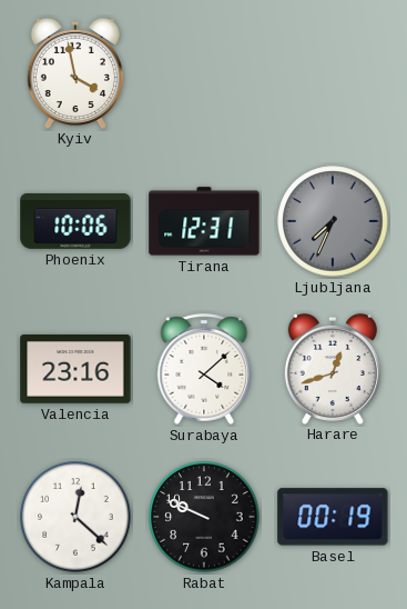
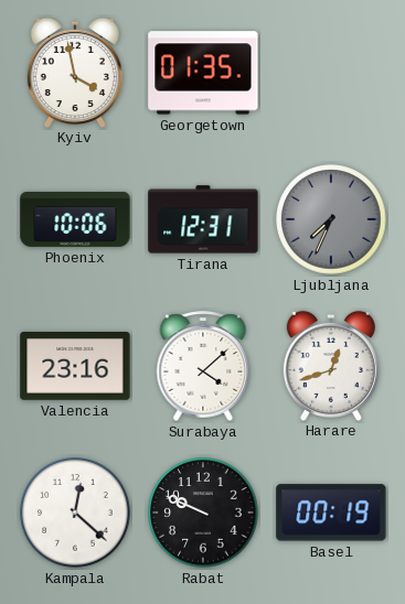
Georgetown: none -> 01:35 (203, 73)
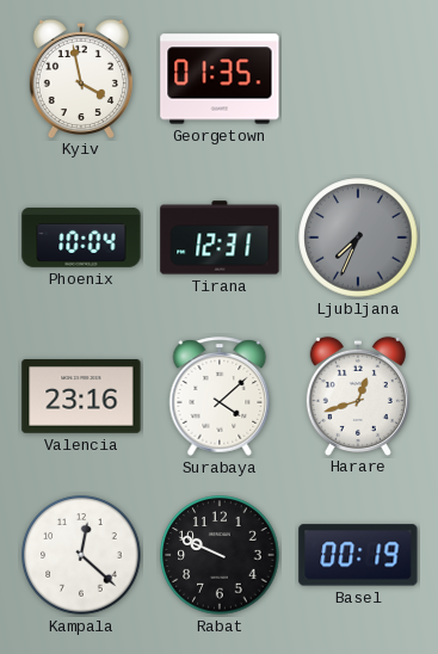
Phoenix: 10:06 -> 10:04 (81, 237)
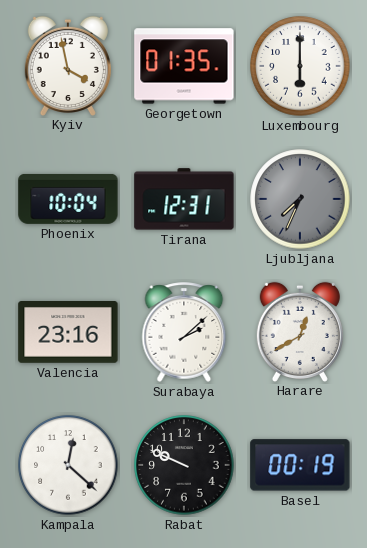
Luxembourg: none -> 6:00 (300, 66)
Surabaya: 4:08 -> 2:08 (184, 332)
Harare: 12:42 -> 12:40 (300, 331)
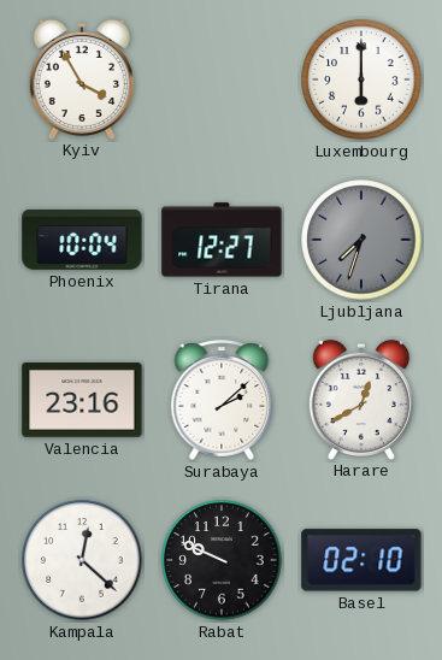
Kyiv: 3:58 -> 3:55 (82, 78)
Georgetown: 01:35 -> none (184, 66)
Tirana: 12:31 -> 12:27 (222, 240)
Ljubljana: 7:34 -> 7:33 (361, 240)
Basel: 00:19 -> 02:10 (361, 560)
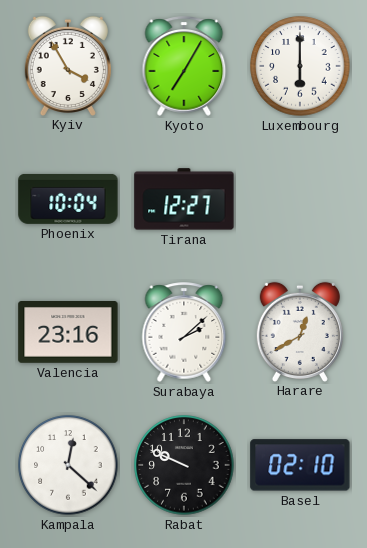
Kyoto: none -> 7:05 (184, 66)
Ljubljana: 7:33 -> none (361, 240)
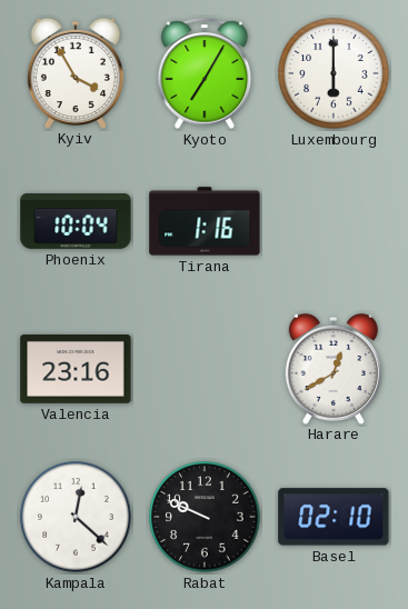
Tirana: 12:27 -> 1:16 (205, 221)
Surabaya: 2:08 -> none (184, 332)
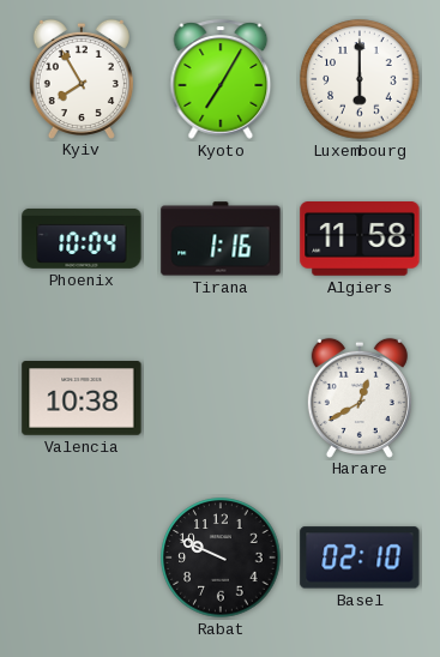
Kyiv: 3:55 -> 7:55 (82, 78)
Algiers: none -> 11:58 (360, 239)
Valencia: 23:16 -> 10:38 (82, 399)
Kampala: 12:22 -> none (76, 517)
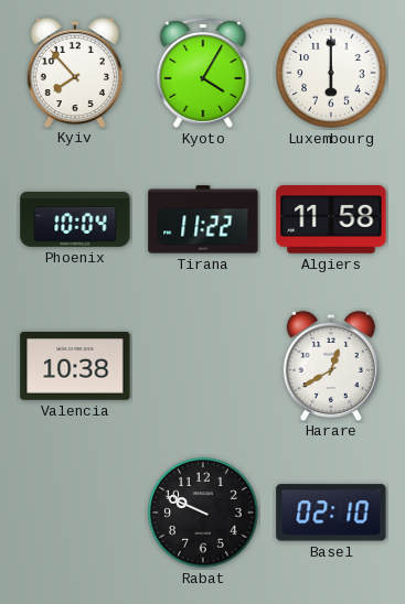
Kyiv: 7:55 -> 7:53 (75, 72)
Kyoto: 7:05 -> 4:05 (203, 73)
Tirana: 1:16 -> 11:22 (203, 219)
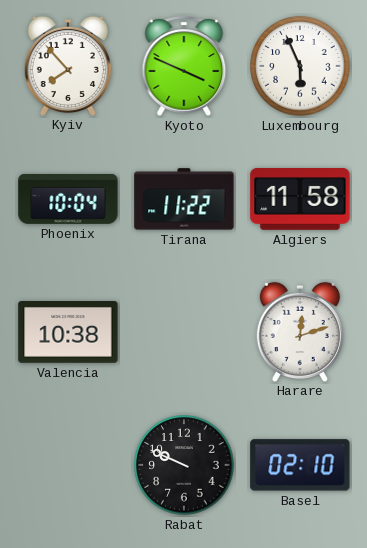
Kyoto: 4:05 -> 3:49 (184, 66)
Luxembourg: 6:00 -> 5:56 (300, 66)
Harare: 12:40 -> 12:12 (300, 331)
